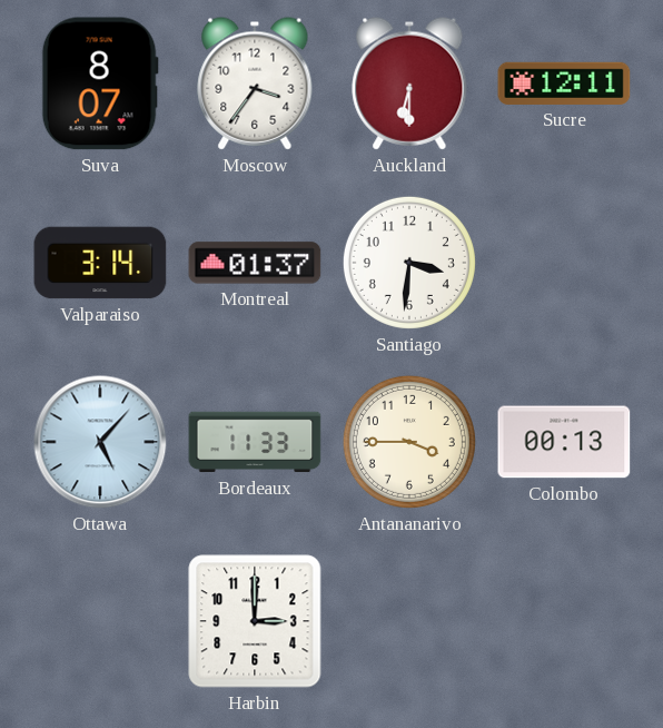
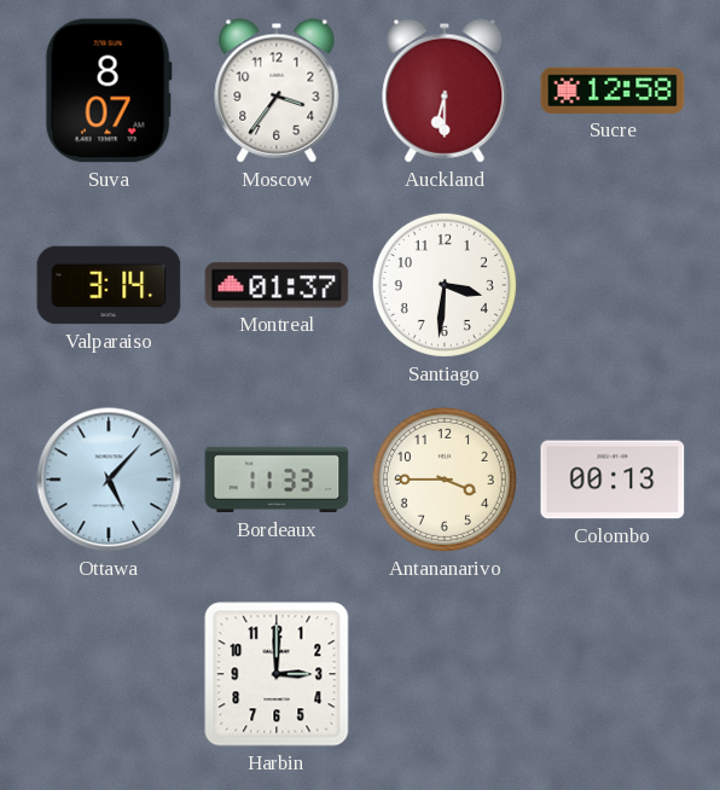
Sucre: 12:11 -> 12:58 (612, 91)
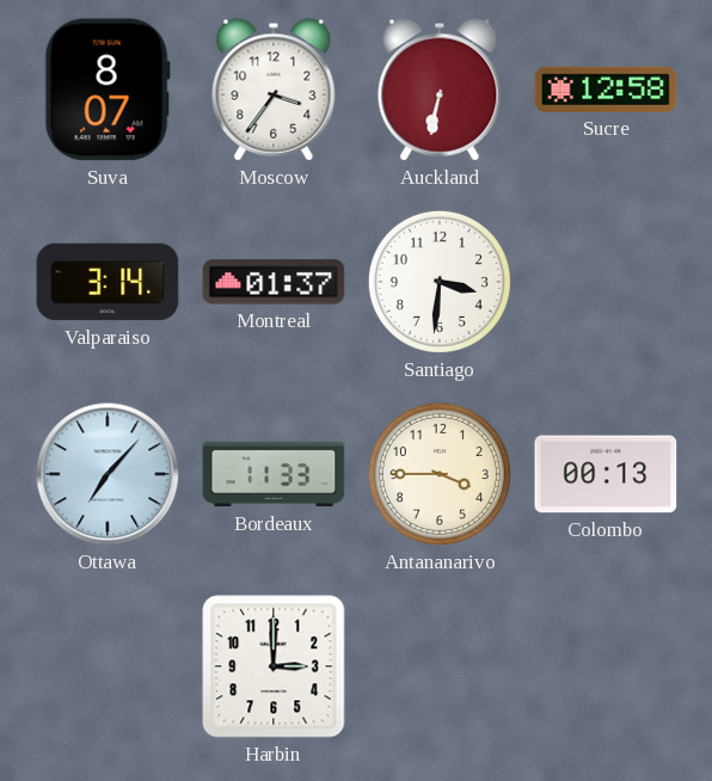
Auckland: 6:30 -> 6:32 (440, 90)
Ottawa: 5:07 -> 7:07 (108, 474)
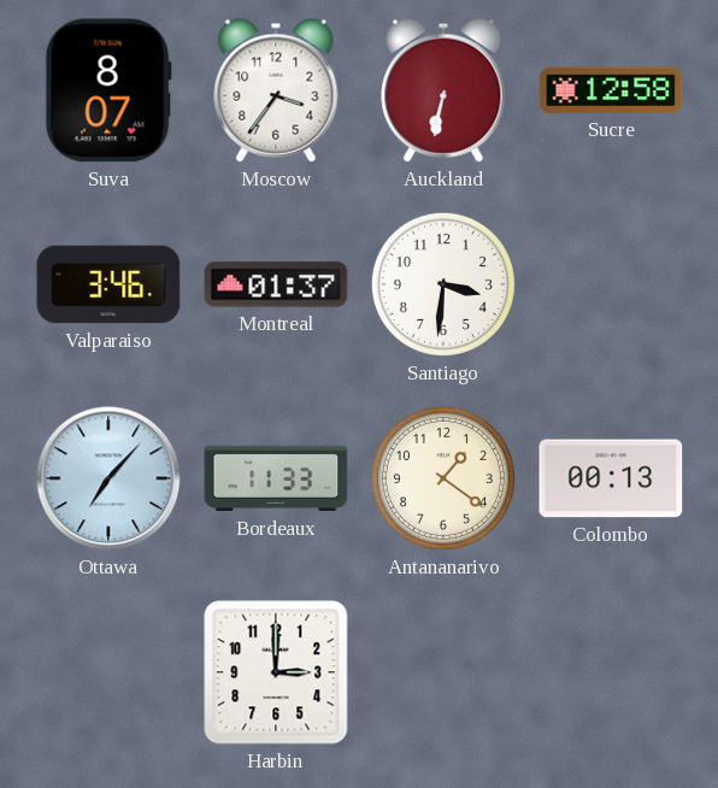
Valparaiso: 3:14 -> 3:46 (108, 284)
Antananarivo: 3:45 -> 1:21 (443, 478)
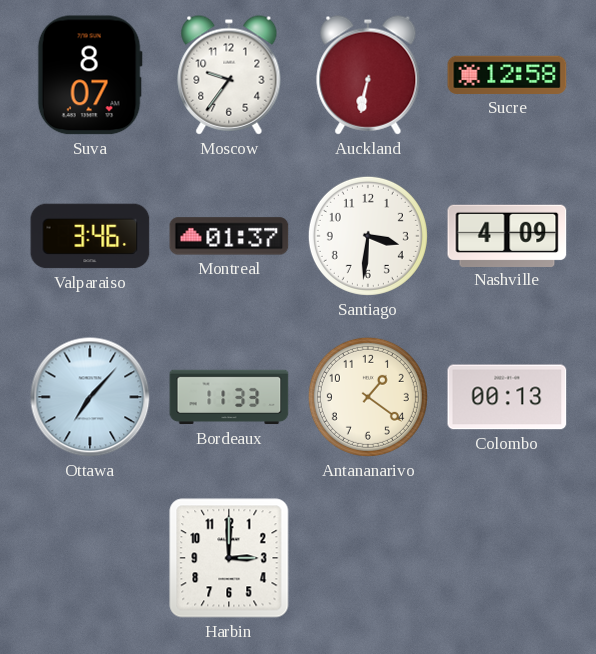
Moscow: 3:36 -> 9:36 (229, 75)
Nashville: none -> 4:09 (507, 235)
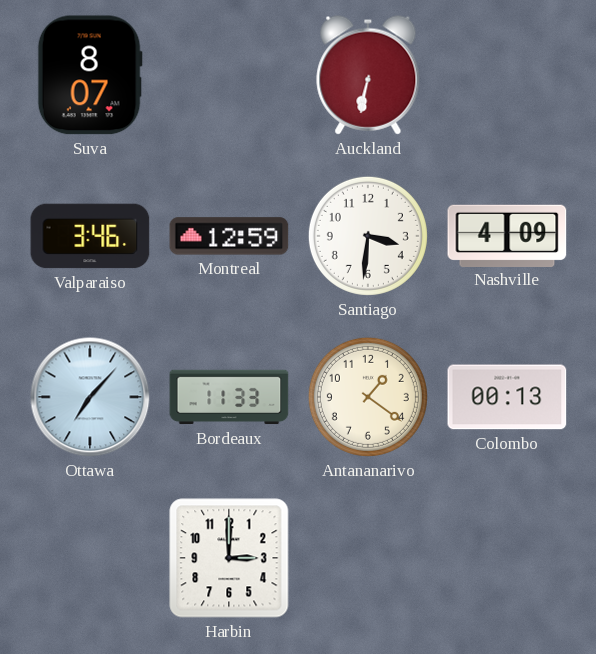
Moscow: 9:36 -> none (229, 75)
Sucre: 12:58 -> none (507, 75)
Montreal: 01:37 -> 12:59 (229, 236)
